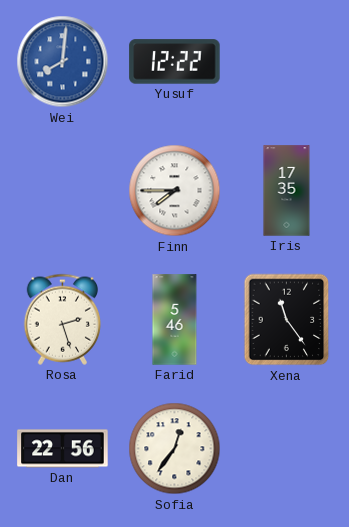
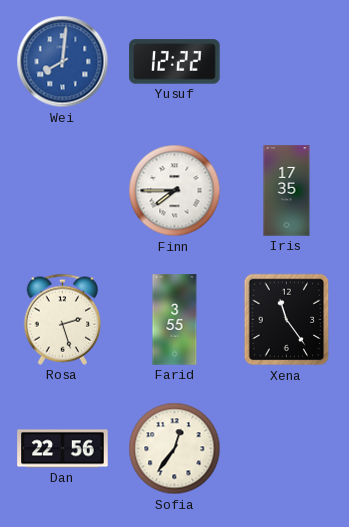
Farid: 5:46 -> 3:55 (175, 320)
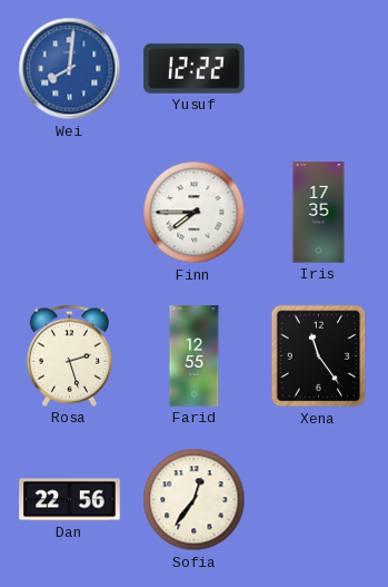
Farid: 3:55 -> 12:55 (195, 356)
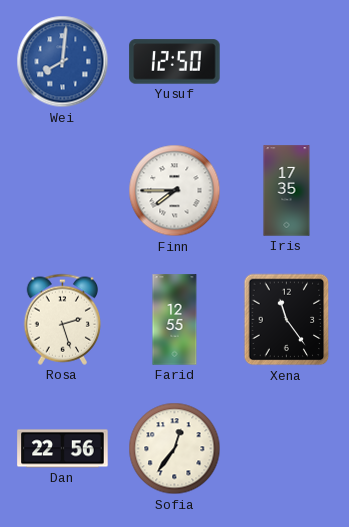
Yusuf: 12:22 -> 12:50 (175, 62)
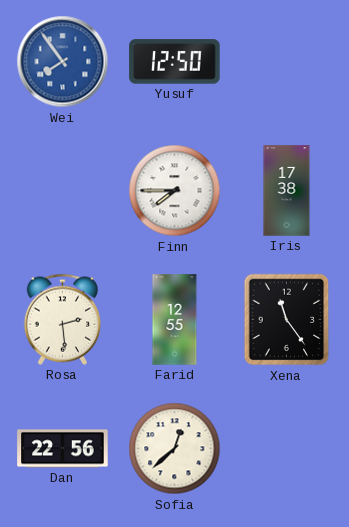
Wei: 8:01 -> 7:54 (63, 62)
Iris: 17:35 -> 17:38 (287, 191)
Rosa: 2:27 -> 2:29 (63, 319)
Sofia: 12:36 -> 12:38 (175, 449)
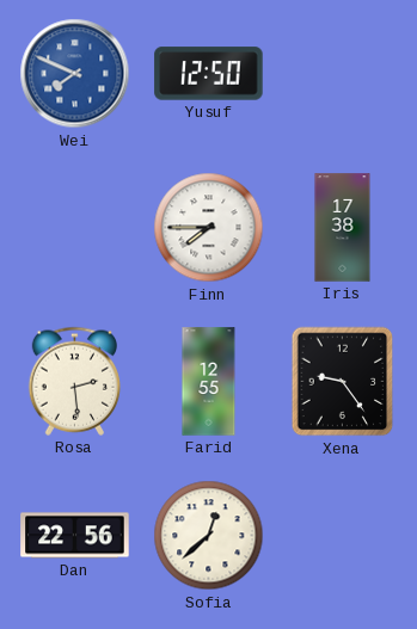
Wei: 7:54 -> 7:49 (75, 74)
Xena: 11:24 -> 9:24 (343, 382)
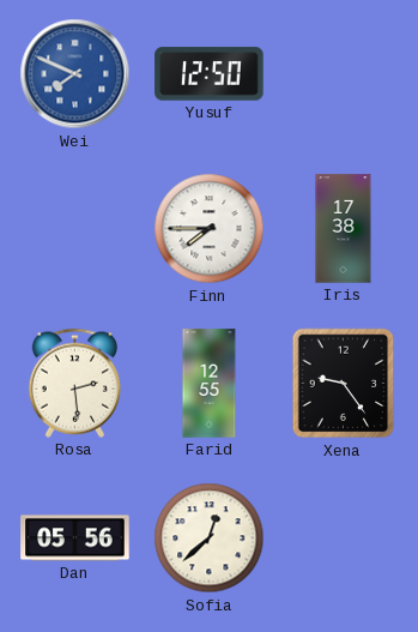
Dan: 22:56 -> 05:56 (75, 538)
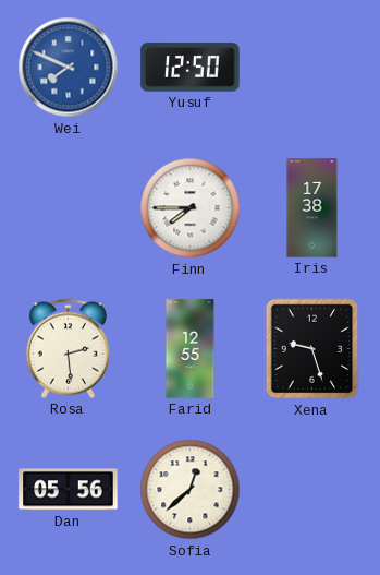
Xena: 9:24 -> 9:27 (312, 349)
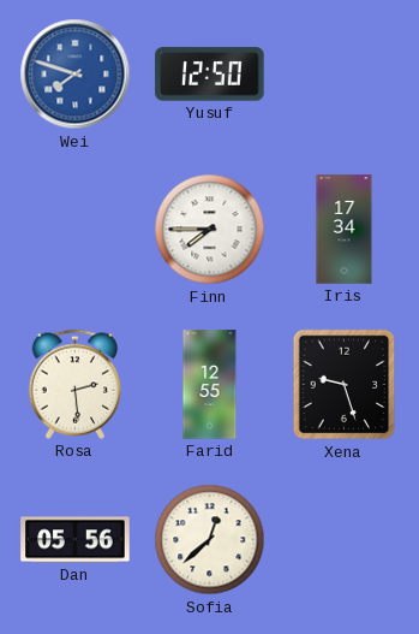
Wei: 7:49 -> 7:48 (76, 75)
Iris: 17:38 -> 17:34 (345, 230)
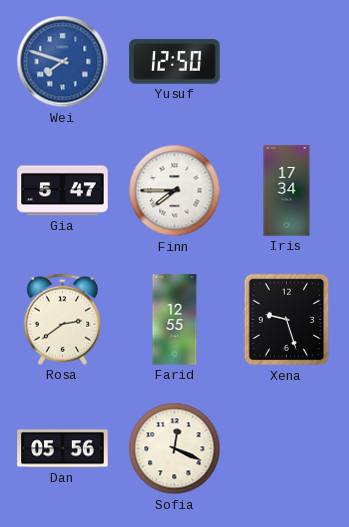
Gia: none -> 5:47 (63, 191)
Rosa: 2:29 -> 2:39 (63, 319)
Sofia: 12:38 -> 12:19 (175, 449)
